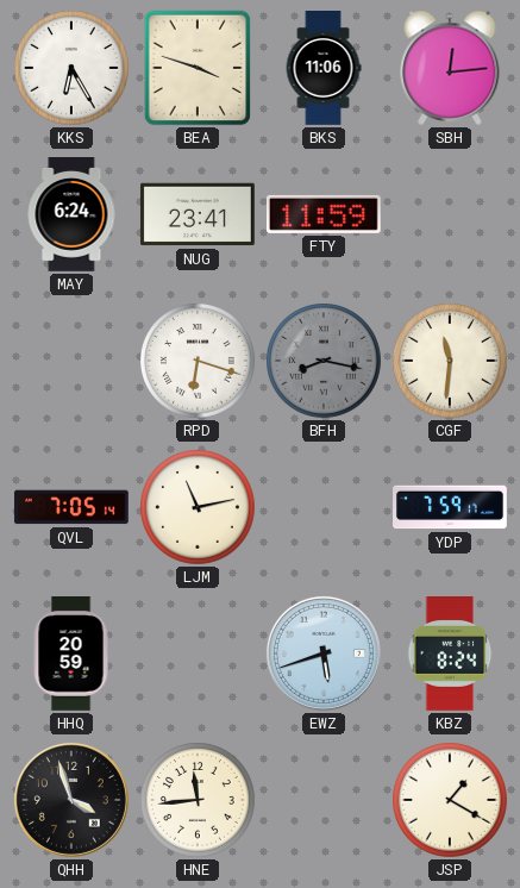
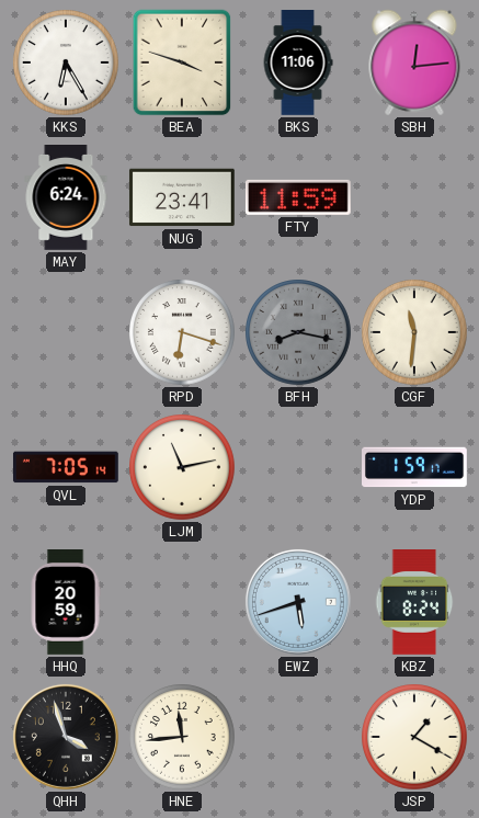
YDP: 7:59 -> 1:59 (415, 467)
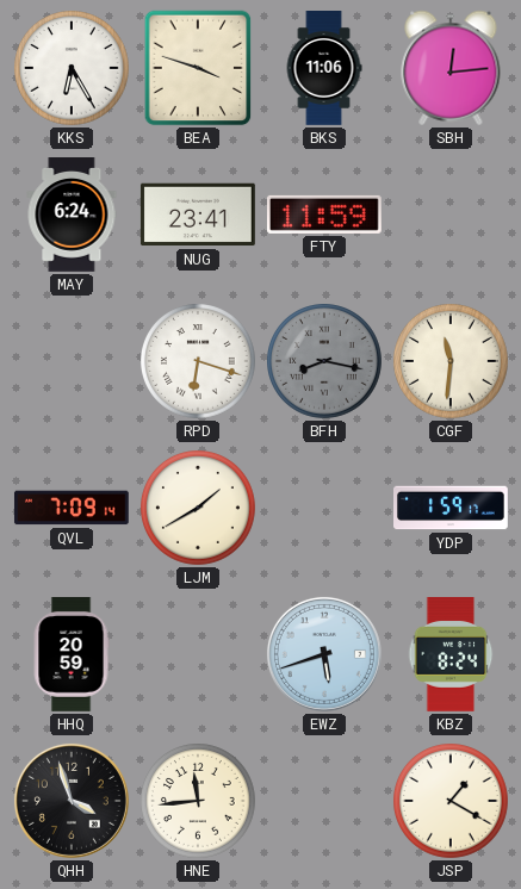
QVL: 7:05 -> 7:09 (72, 508)
LJM: 11:13 -> 1:40 (199, 509)
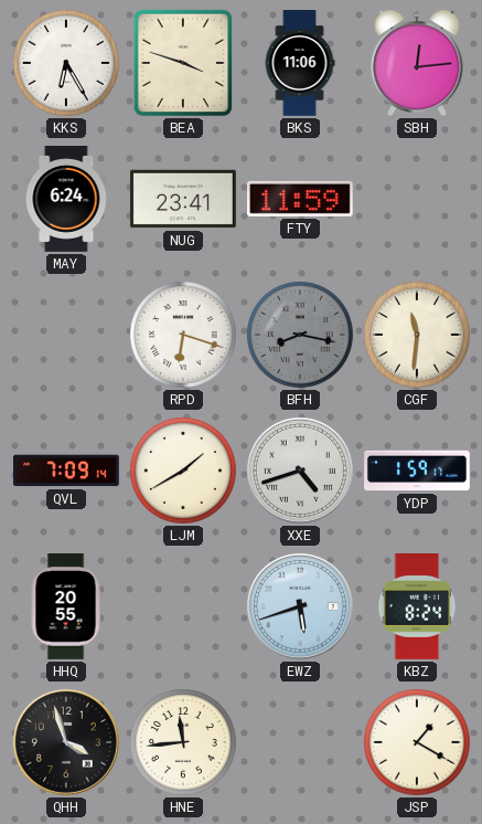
XXE: none -> 4:42 (300, 471)
HHQ: 20:59 -> 20:55 (66, 608)
